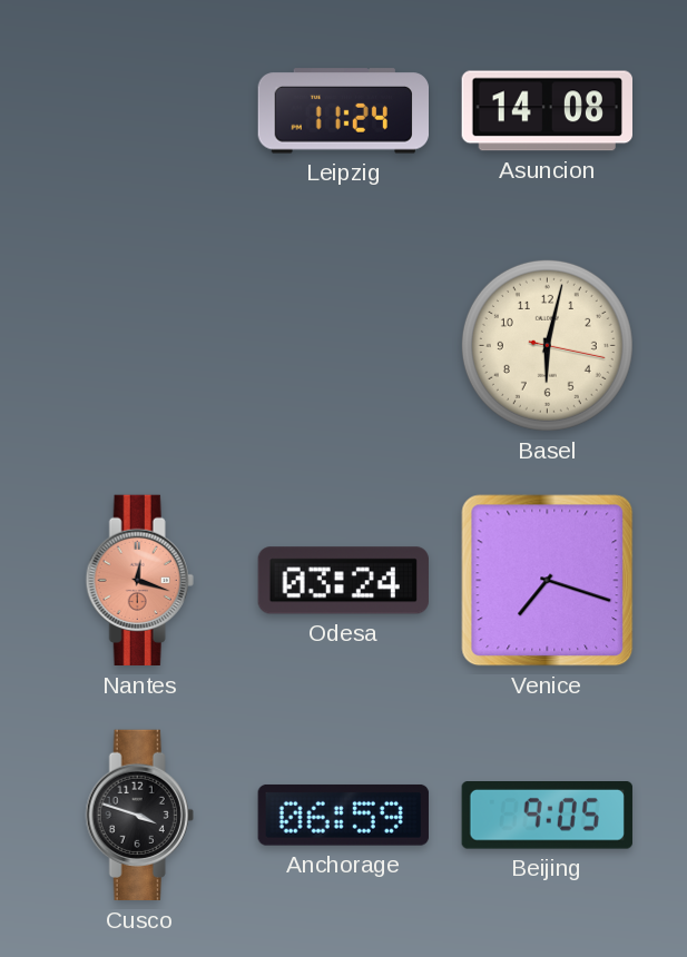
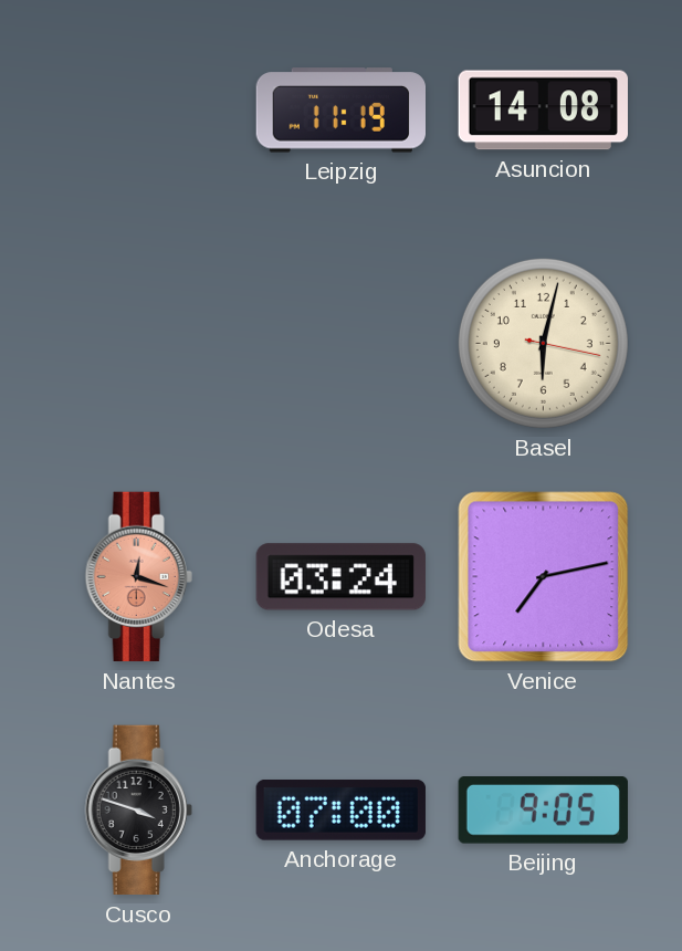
Leipzig: 11:24 -> 11:19 (340, 111)
Venice: 7:18 -> 7:13 (544, 577)
Anchorage: 06:59 -> 07:00 (340, 809)
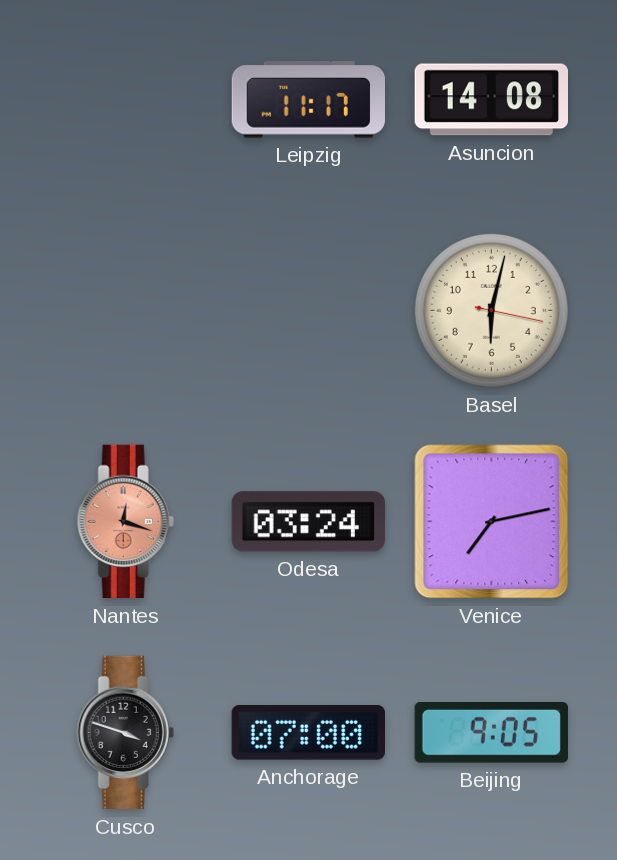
Leipzig: 11:19 -> 11:17 (308, 100)
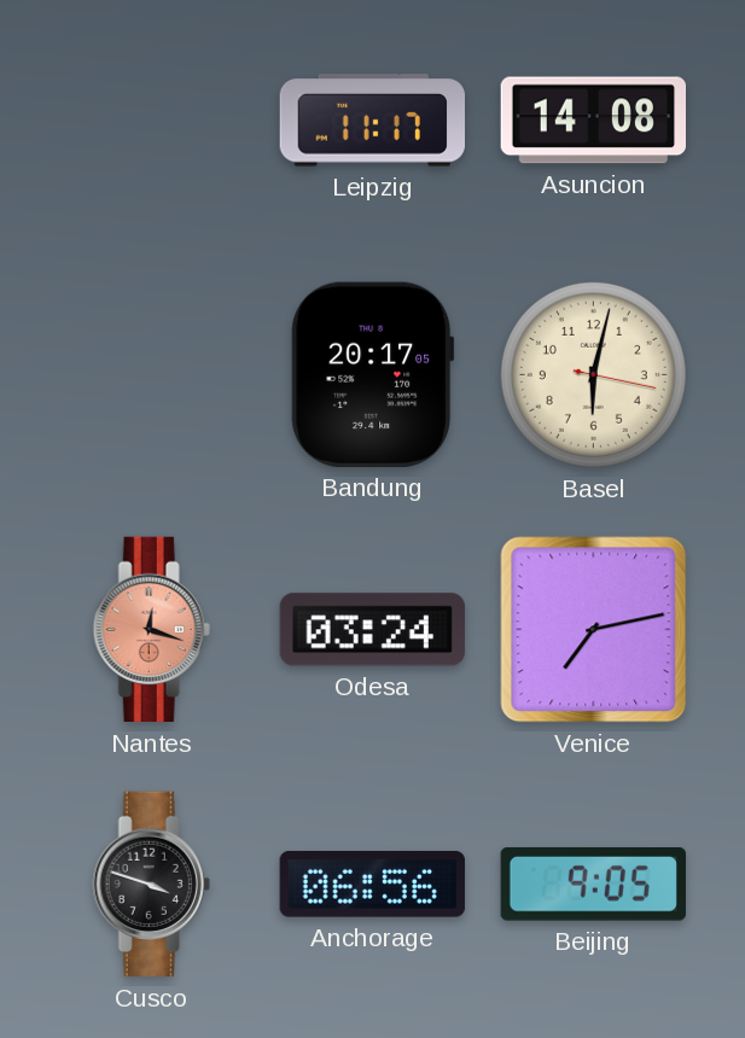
Bandung: none -> 20:17 (373, 374)
Anchorage: 07:00 -> 06:56 (372, 884)
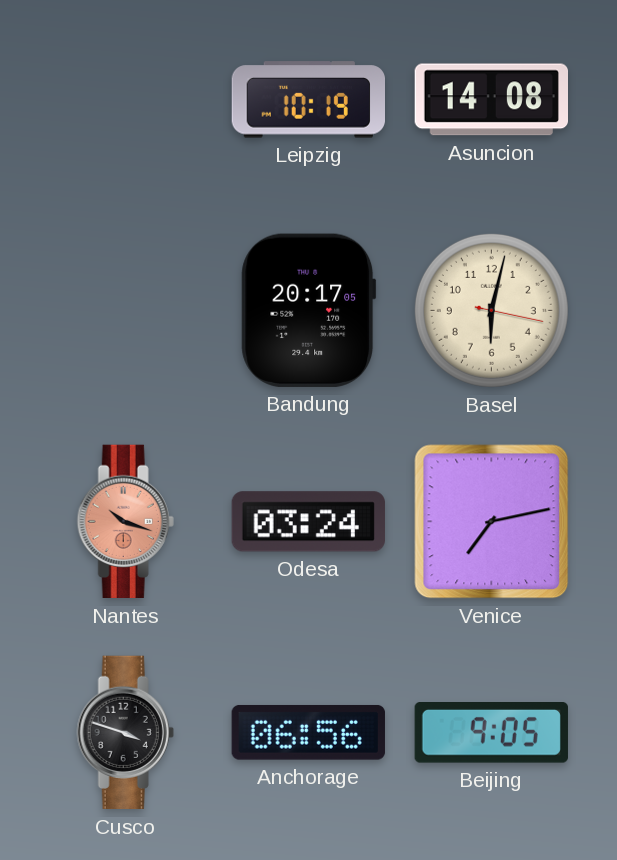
Leipzig: 11:17 -> 10:19 (308, 100)
Nantes: 12:18 -> 10:18 (125, 522)
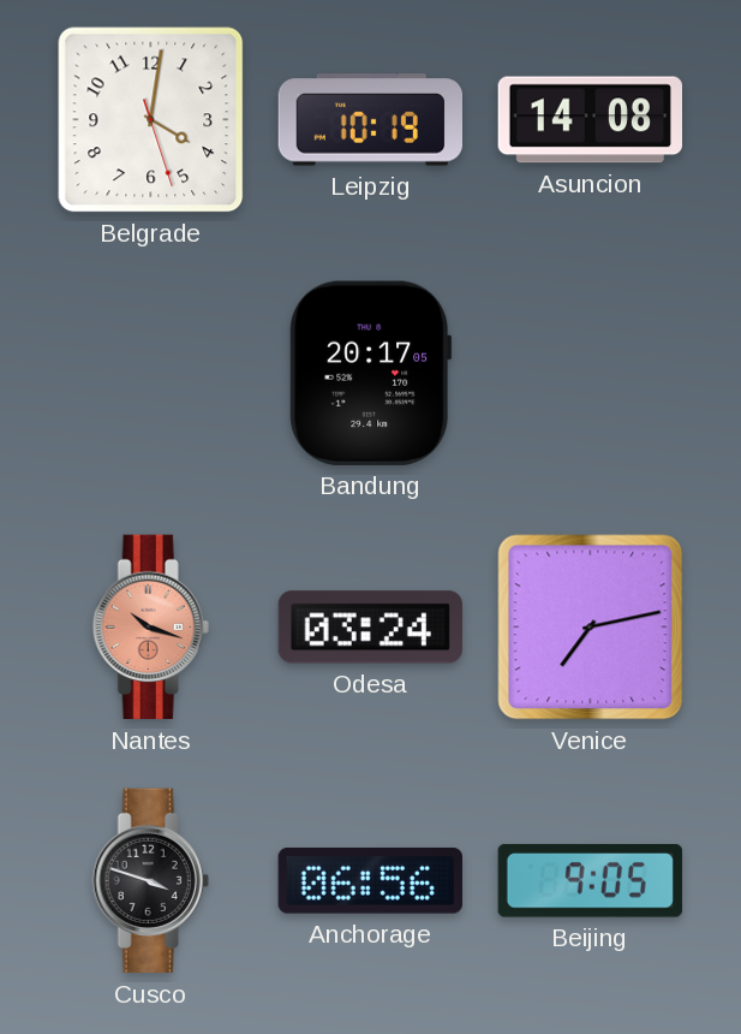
Belgrade: none -> 4:01 (151, 120)
Basel: 6:02 -> none (491, 310)
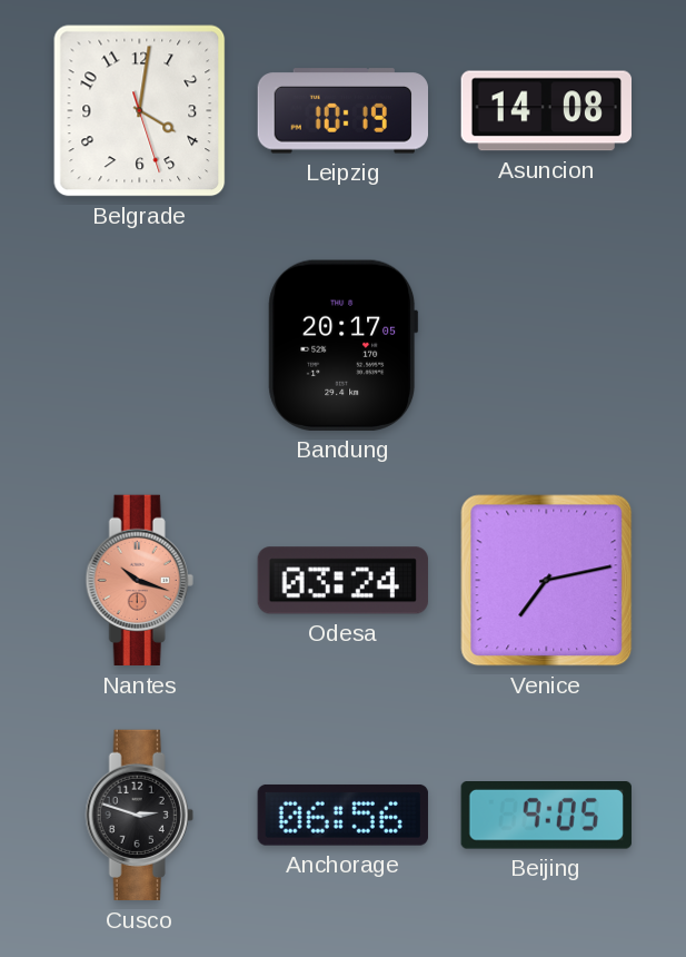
Cusco: 3:48 -> 2:48 (139, 816)
